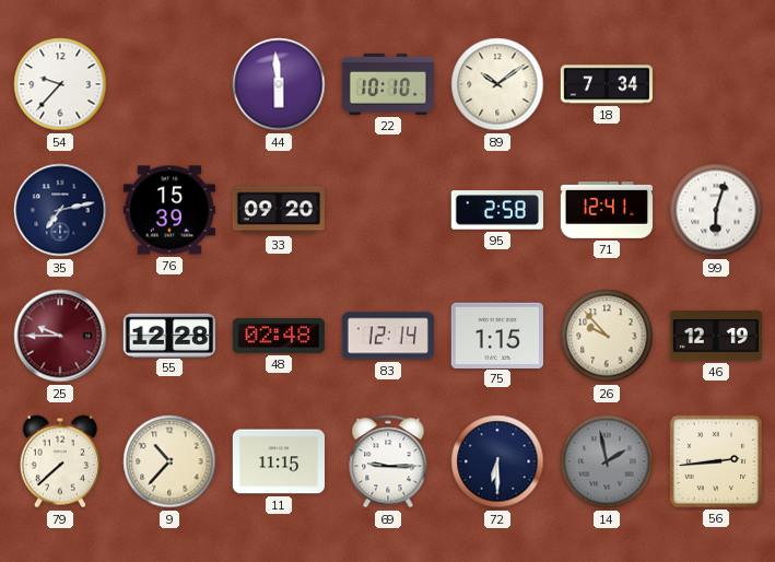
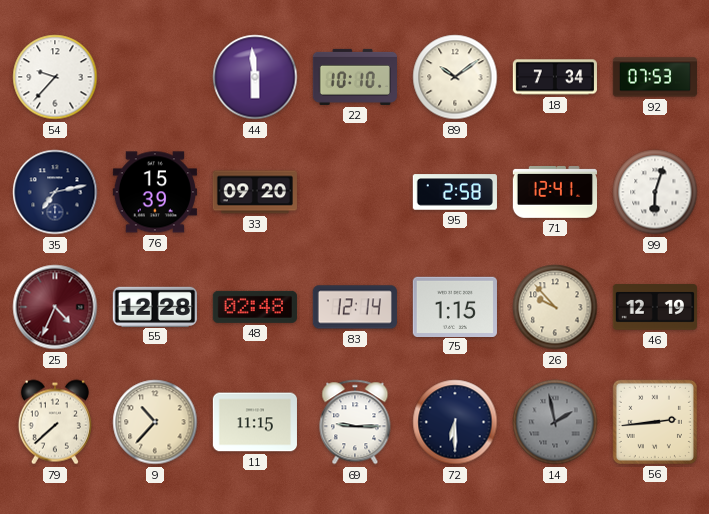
92: none -> 07:53 (654, 77)
25: 9:45 -> 4:34 (55, 307)
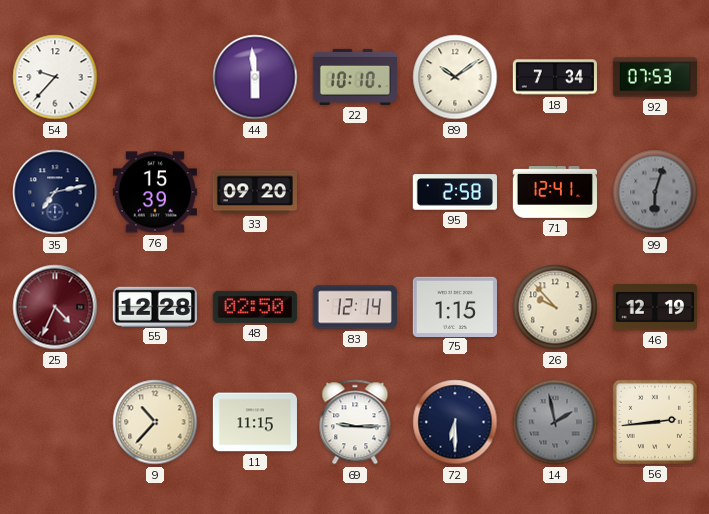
99 dial: white -> grey (655, 192)
48: 02:48 -> 02:50 (255, 307)
79: 7:38 -> none (55, 422)
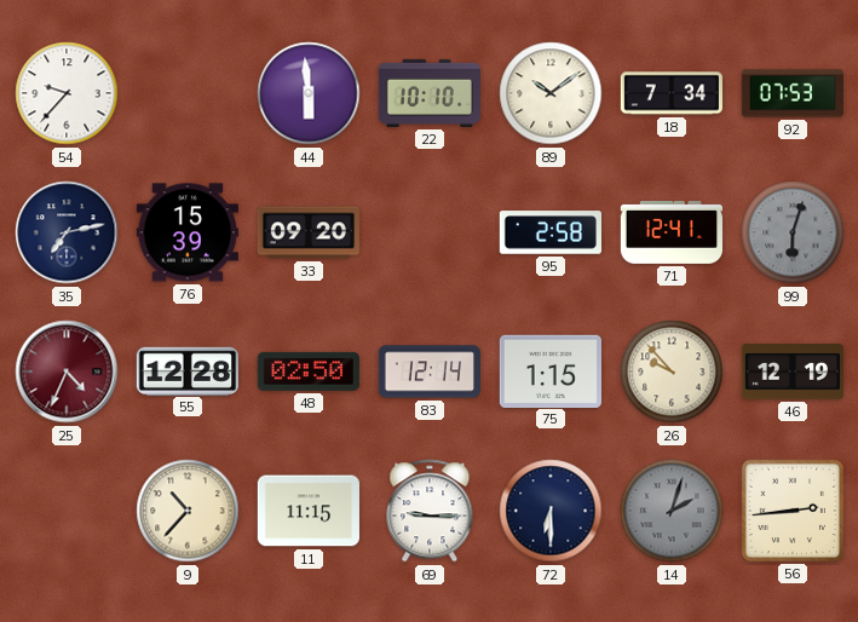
14: 1:58 -> 2:03 (672, 511)
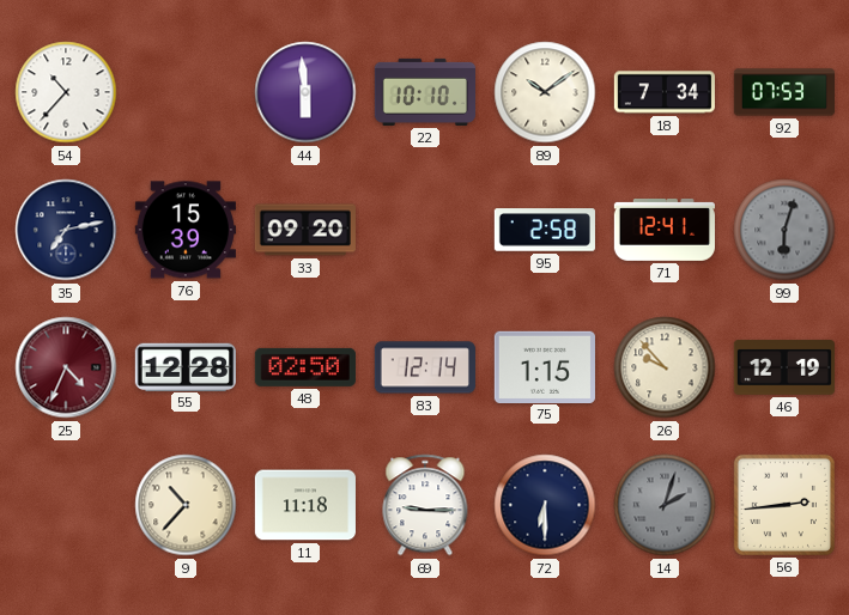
54: 9:37 -> 10:37 (66, 92)
11: 11:15 -> 11:18 (305, 505)
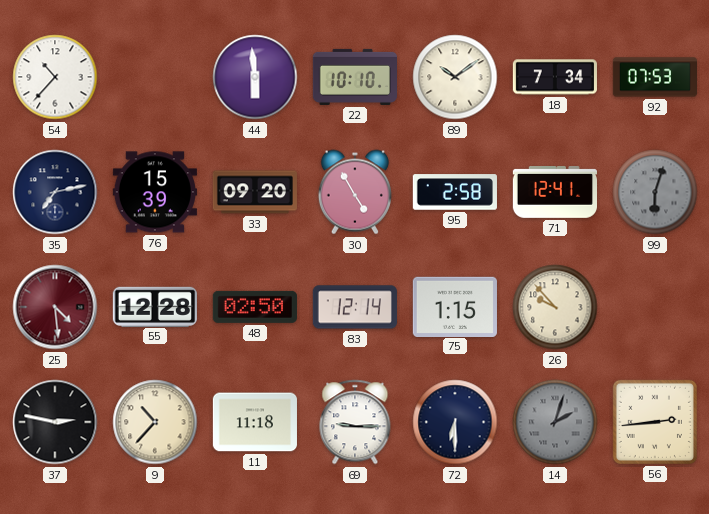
30: none -> 4:55 (355, 192)
25: 4:34 -> 4:29 (55, 307)
46: 12:19 -> none (784, 367)
37: none -> 2:47 (55, 422)
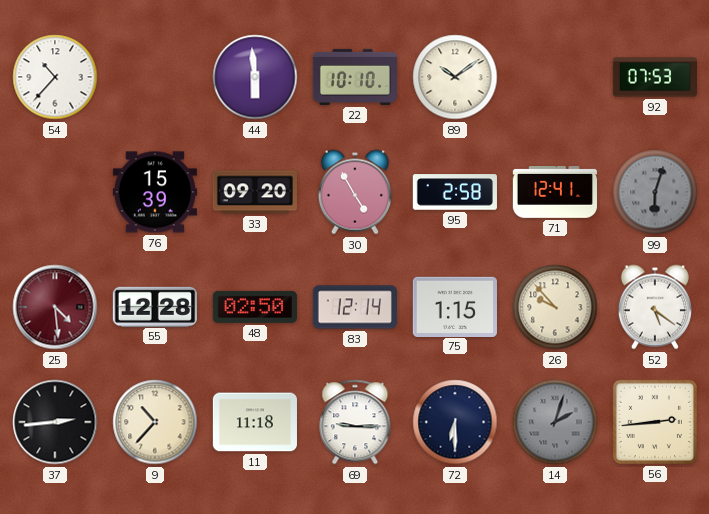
18: 7:34 -> none (555, 77)
35: 7:13 -> none (55, 192)
52: none -> 5:21 (655, 307)
37: 2:47 -> 2:44 (55, 422)
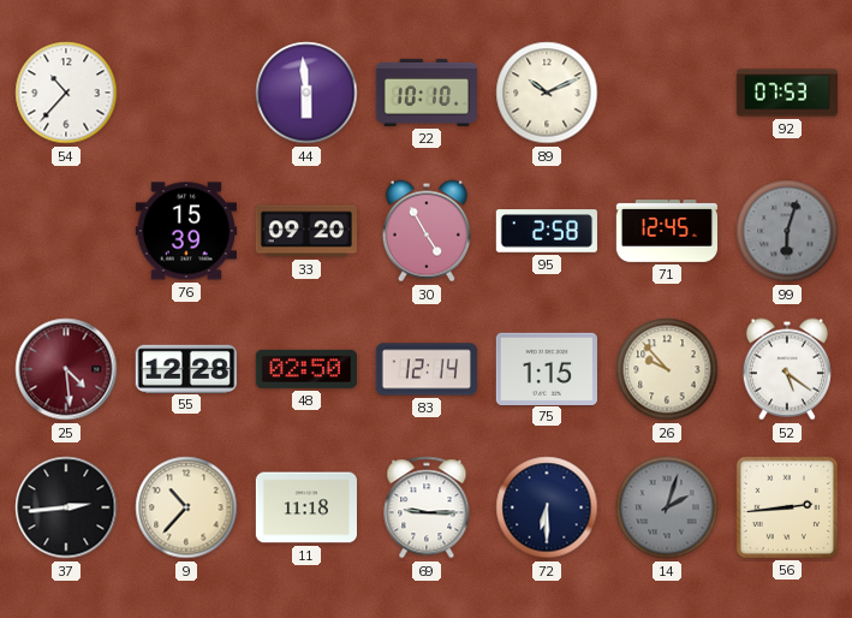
89: 10:09 -> 10:11 (547, 93)
71: 12:41 -> 12:45 (666, 232)
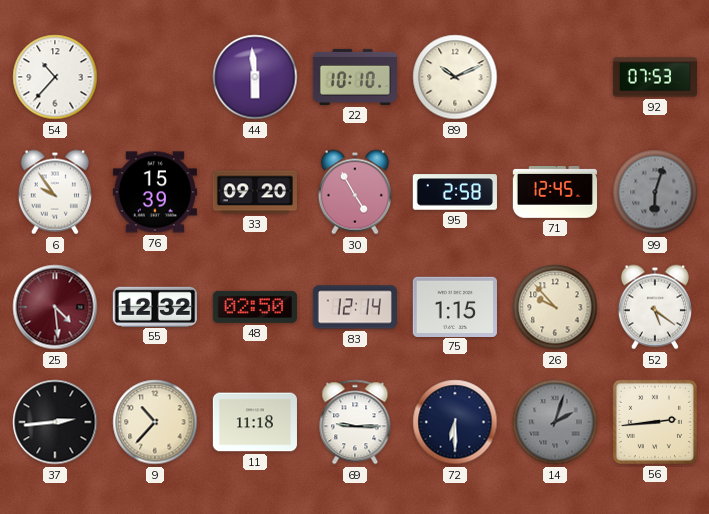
6: none -> 9:54 (55, 192)
55: 12:28 -> 12:32 (155, 306)
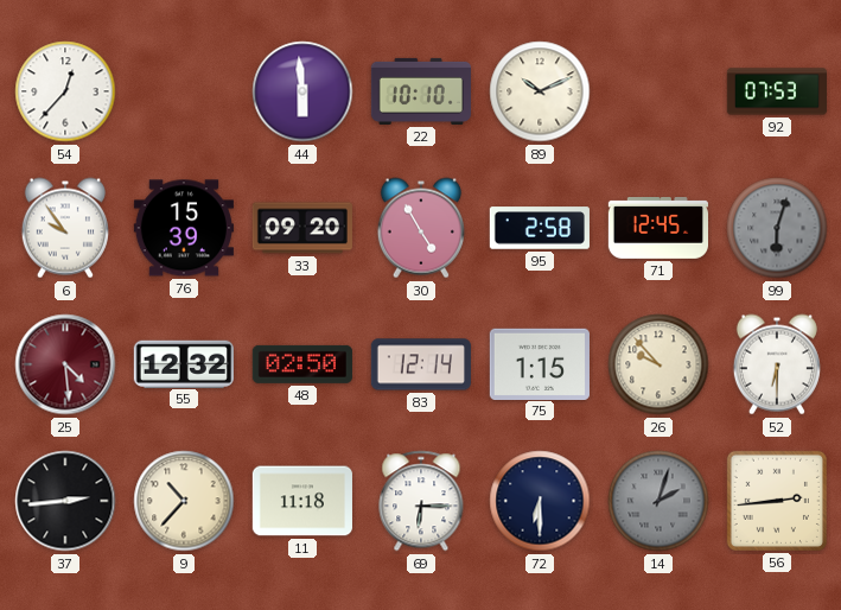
54: 10:37 -> 12:37 (65, 91)
52: 5:21 -> 6:30 (777, 364)
69: 9:15 -> 6:15 (421, 501)
